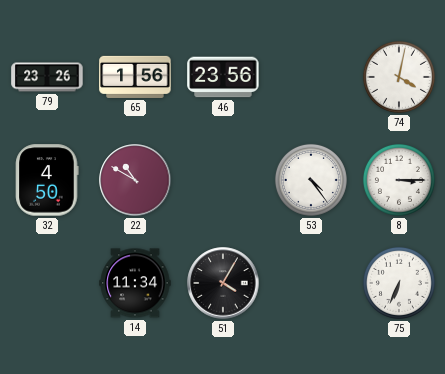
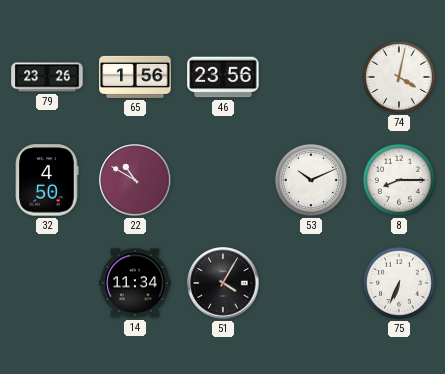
53: 4:24 -> 10:11 (311, 180)
8: 3:15 -> 8:15 (399, 180)
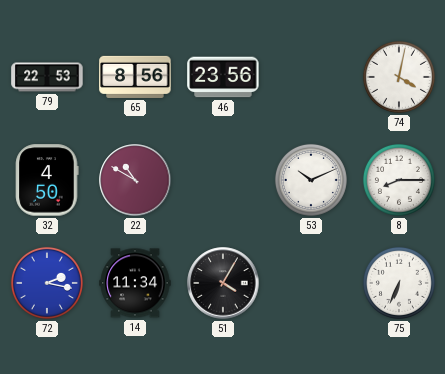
79: 23:26 -> 22:53 (47, 77)
65: 1:56 -> 8:56 (135, 77)
72: none -> 2:17 (47, 283)
